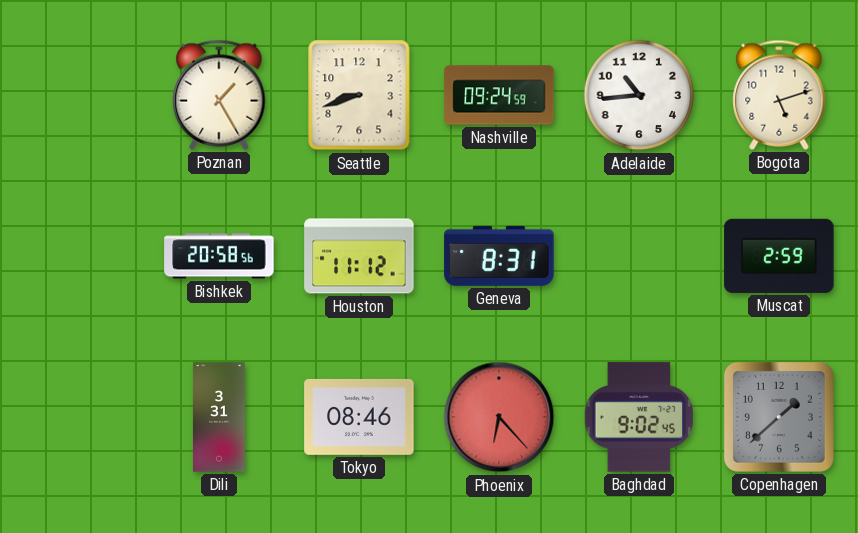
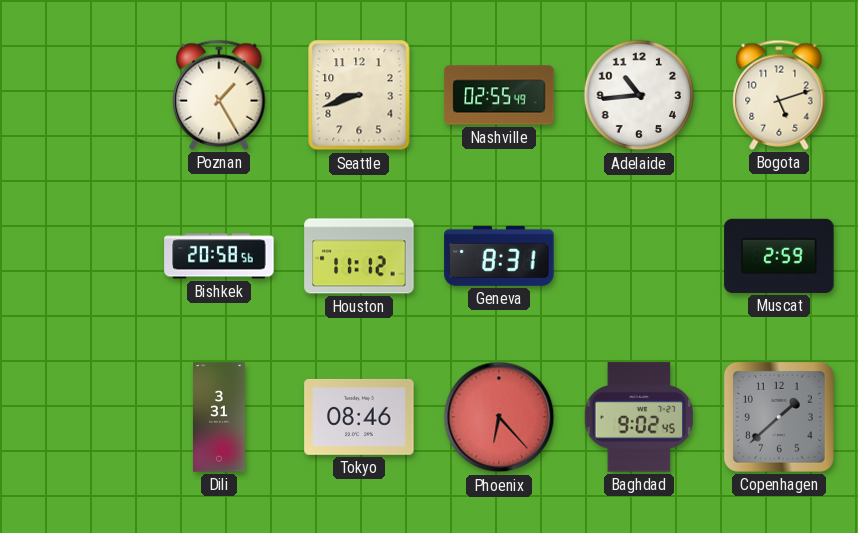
Nashville: 09:24 -> 02:55 (499, 95)
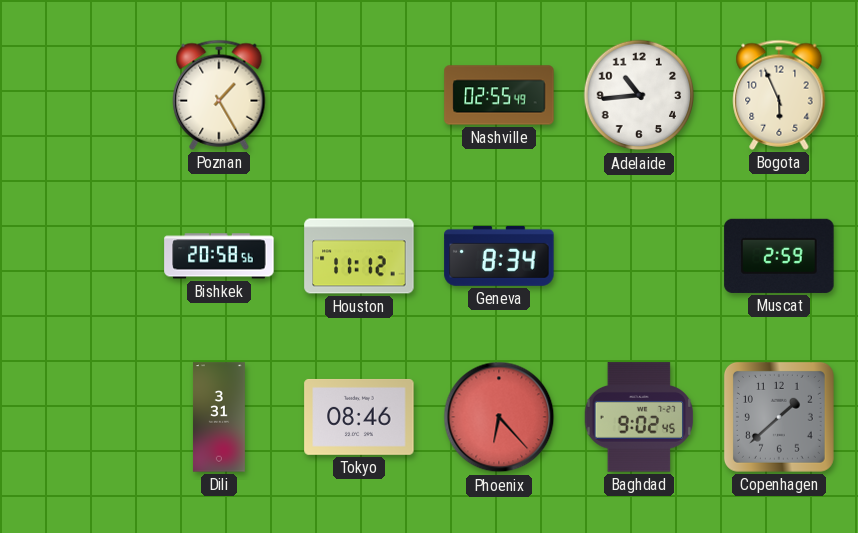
Seattle: 8:42 -> none (359, 95)
Bogota: 5:12 -> 5:56 (779, 95)
Geneva: 8:31 -> 8:34 (499, 256)
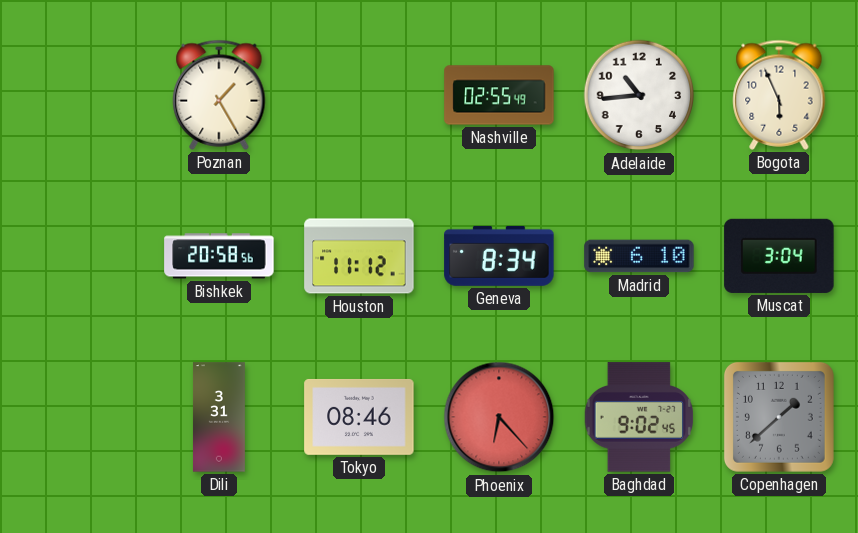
Madrid: none -> 6:10 (639, 256)
Muscat: 2:59 -> 3:04 (779, 256)
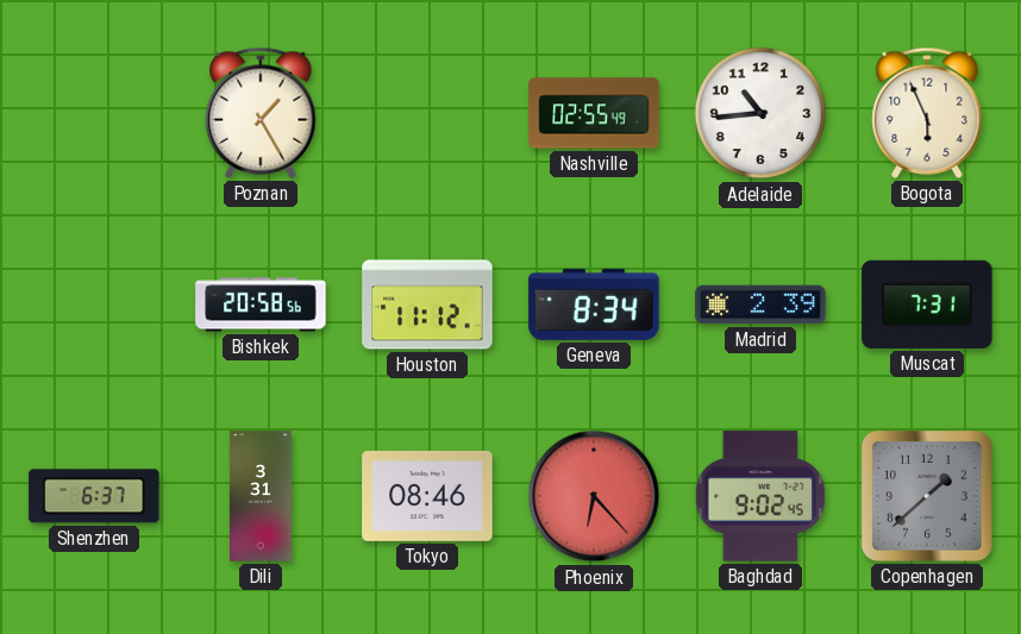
Madrid: 6:10 -> 2:39 (760, 305)
Muscat: 3:04 -> 7:31 (927, 305)
Shenzhen: none -> 6:37 (94, 496)
